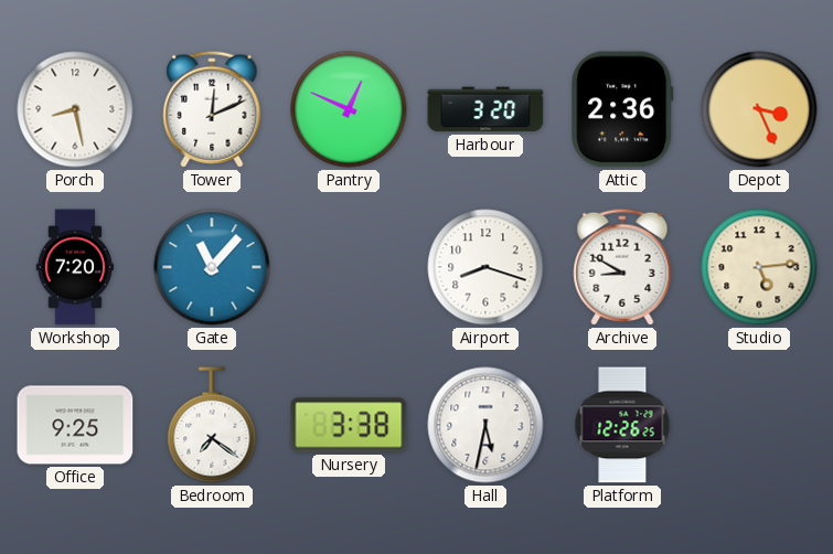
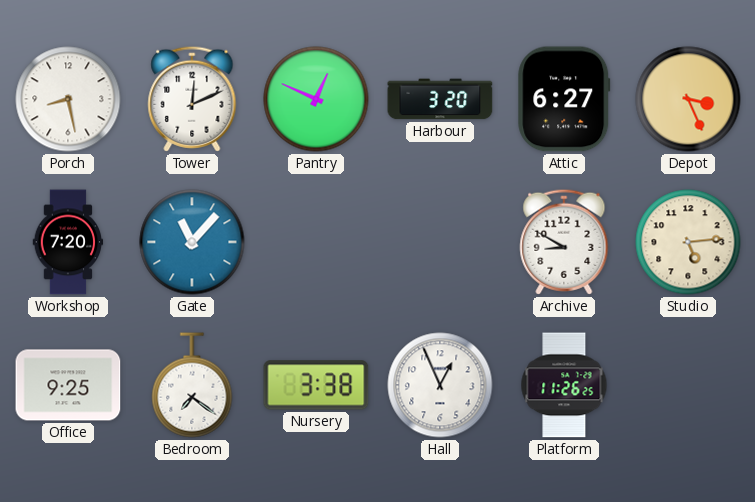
Attic: 2:36 -> 6:27 (564, 99)
Airport: 8:18 -> none (485, 267)
Hall: 5:32 -> 12:56 (440, 385)
Platform: 12:26 -> 11:26 (564, 385)
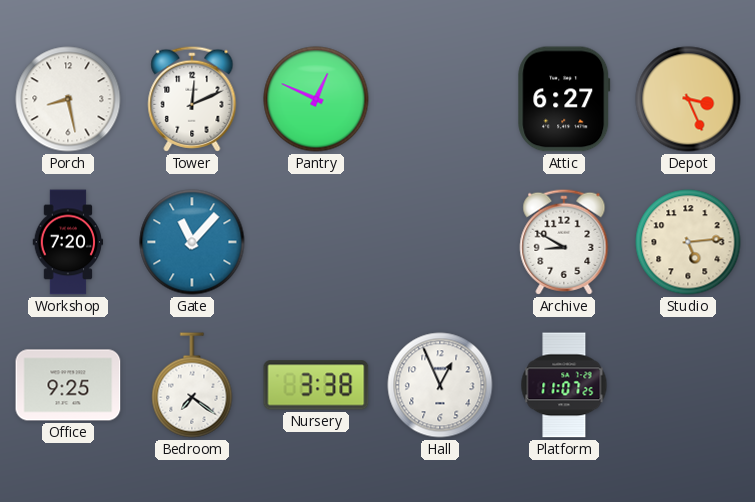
Harbour: 3:20 -> none (440, 99)
Platform: 11:26 -> 11:07 (564, 385)
